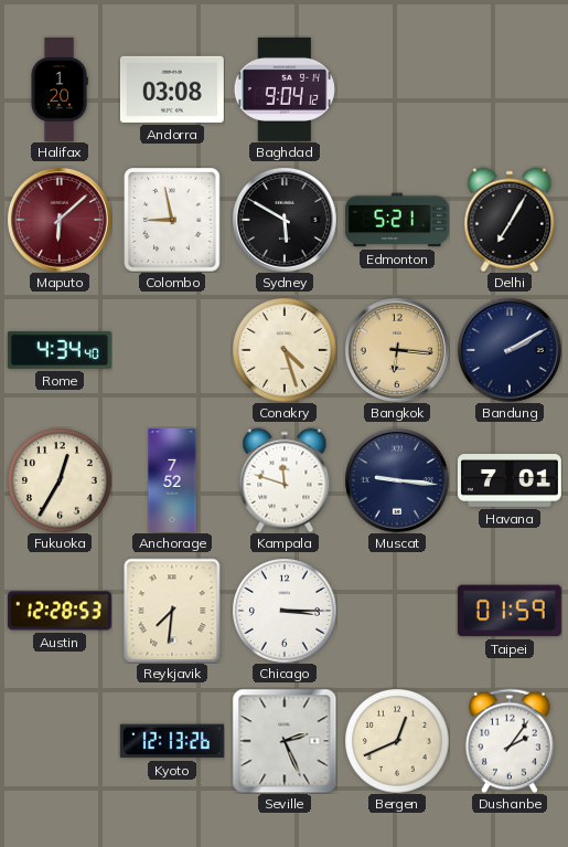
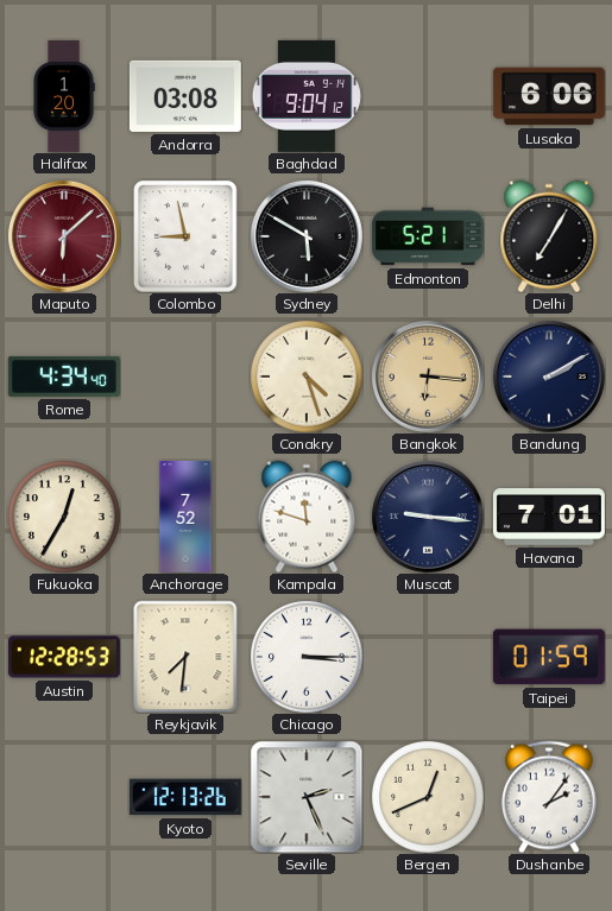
Lusaka: none -> 6:06 (549, 96)
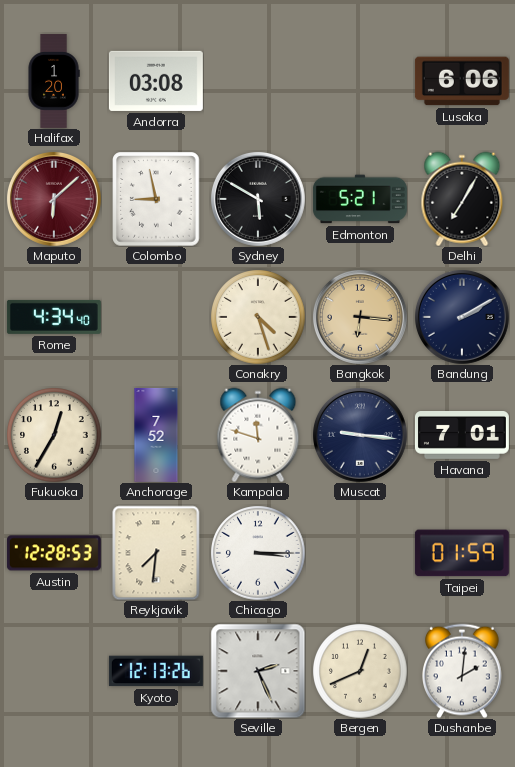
Baghdad: 9:04 -> none (307, 96)
Dushanbe: 2:06 -> 2:01 (462, 671)
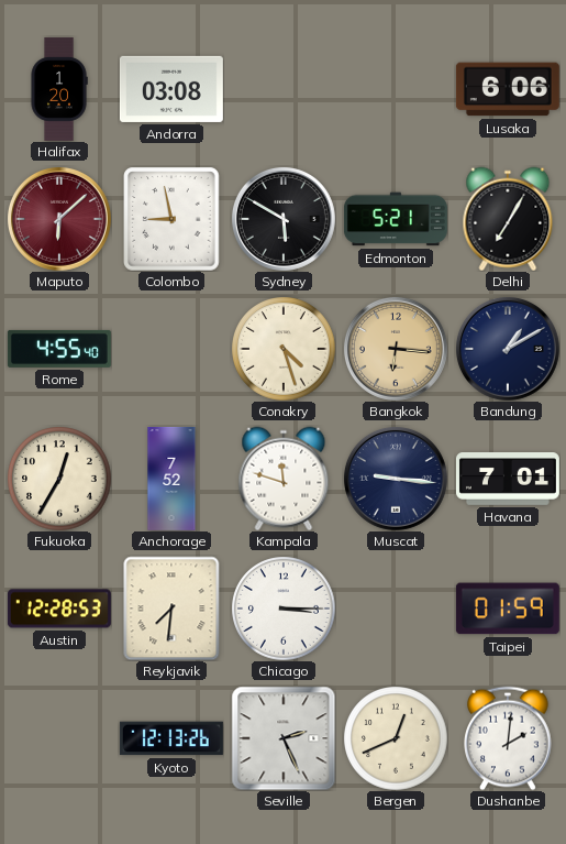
Rome: 4:34 -> 4:55 (59, 349)
Bandung: 2:10 -> 1:10 (508, 349)
